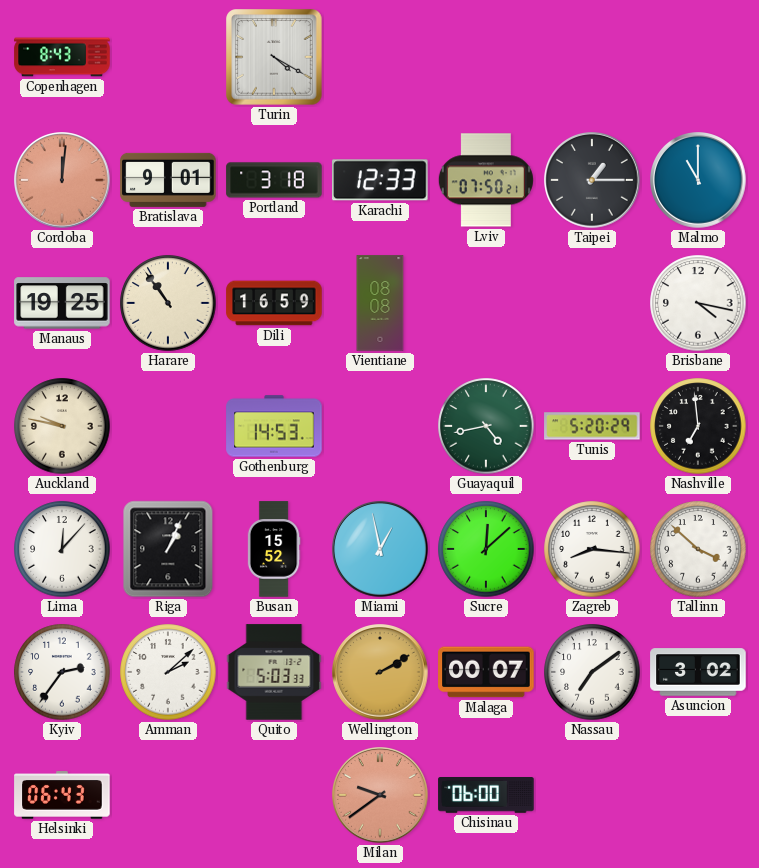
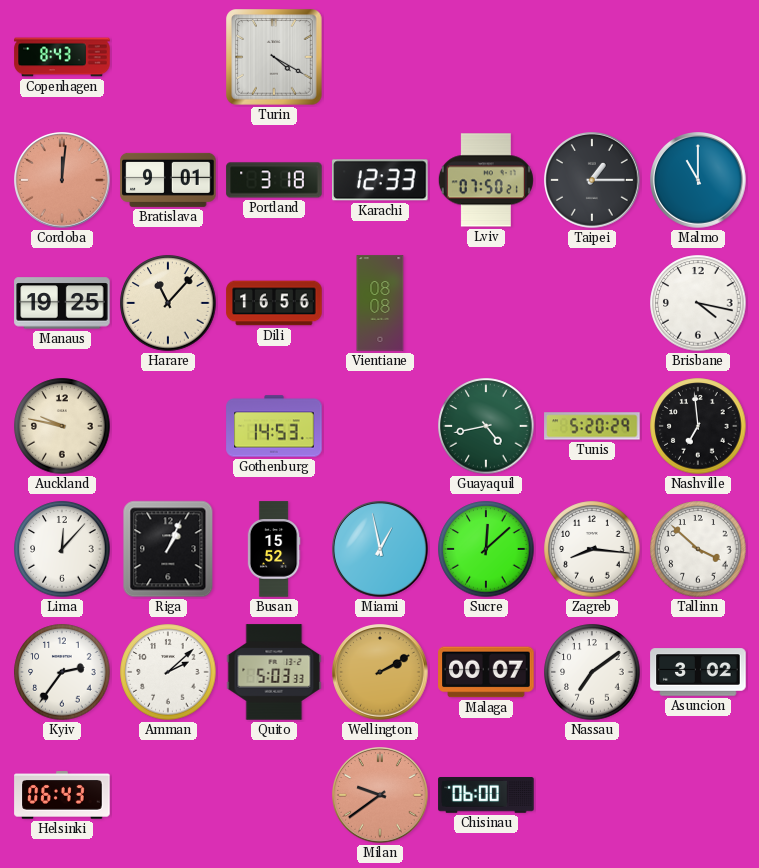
Harare: 10:54 -> 11:07 (168, 303)
Dili: 16:59 -> 16:56 (274, 303)
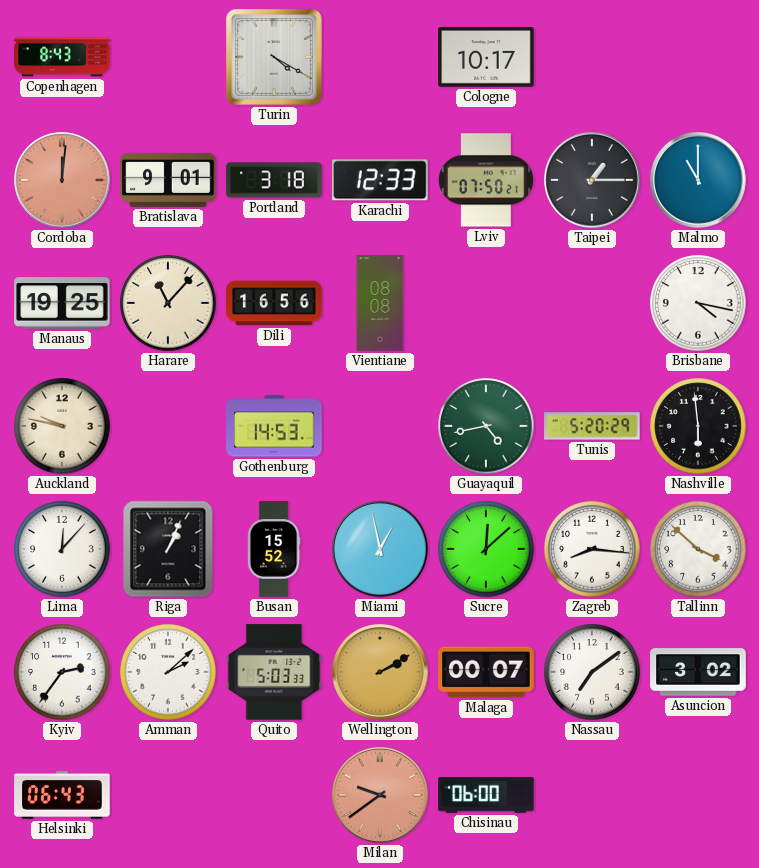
Cologne: none -> 10:17 (486, 57)
Nashville: 6:59 -> 5:59 (698, 426)
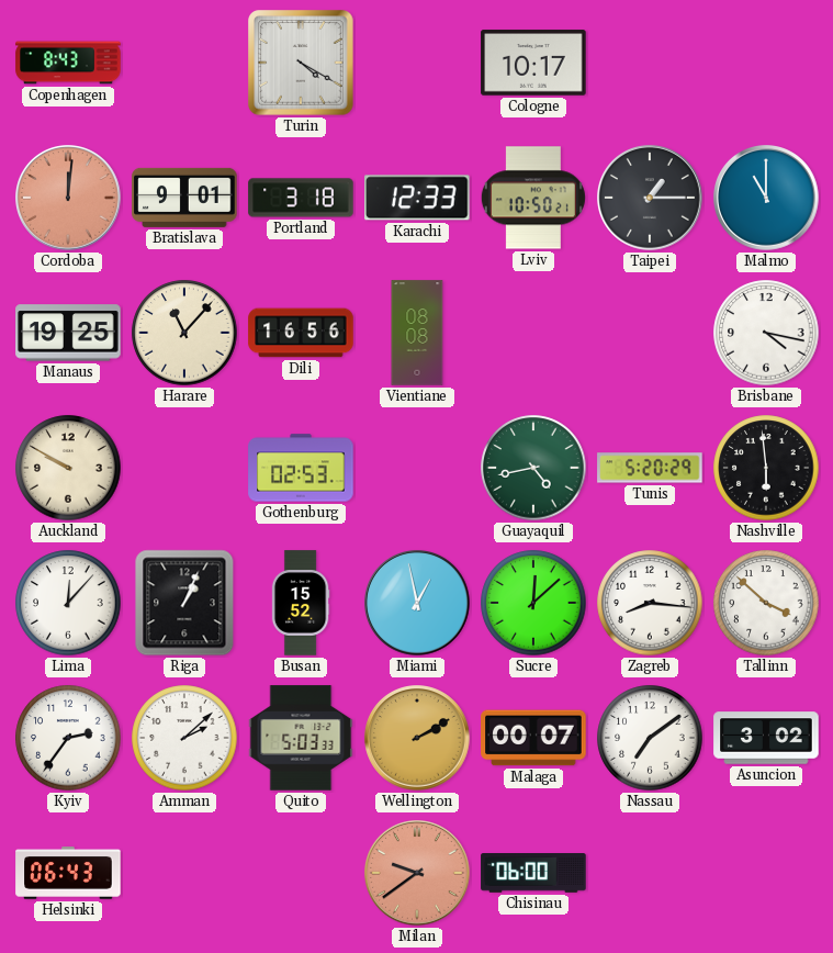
Lviv: 07:50 -> 10:50 (533, 198)
Auckland: 9:47 -> 9:50 (68, 468)
Gothenburg: 14:53 -> 02:53 (301, 468)
